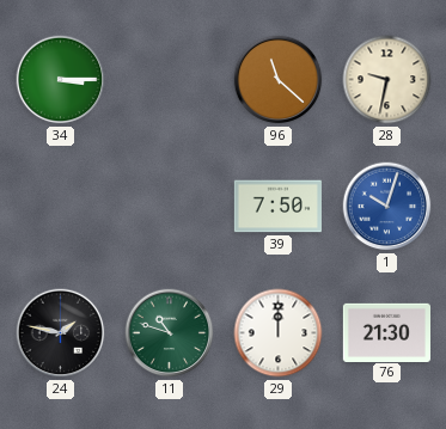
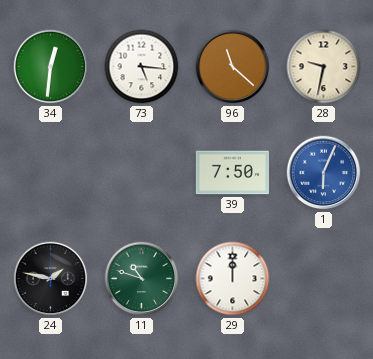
34: 3:15 -> 12:31 (51, 67)
73: none -> 5:16 (142, 67)
1: 10:03 -> 6:04 (324, 173)
76: 21:30 -> none (386, 332)
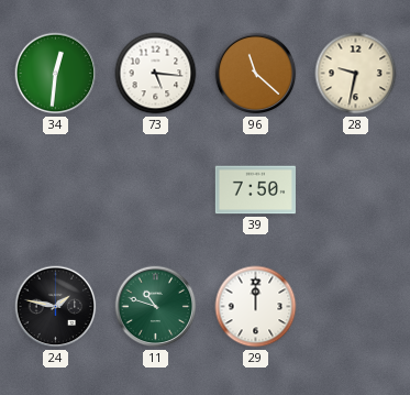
1: 6:04 -> none (324, 173)
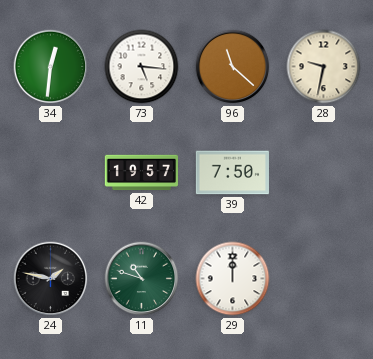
42: none -> 19:57 (141, 173)
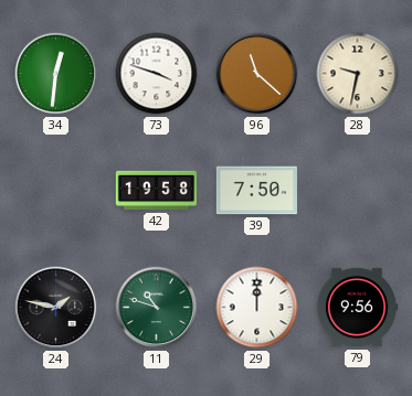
73: 5:16 -> 3:48 (157, 74)
42: 19:57 -> 19:58 (156, 191)
79: none -> 9:56 (357, 308)
